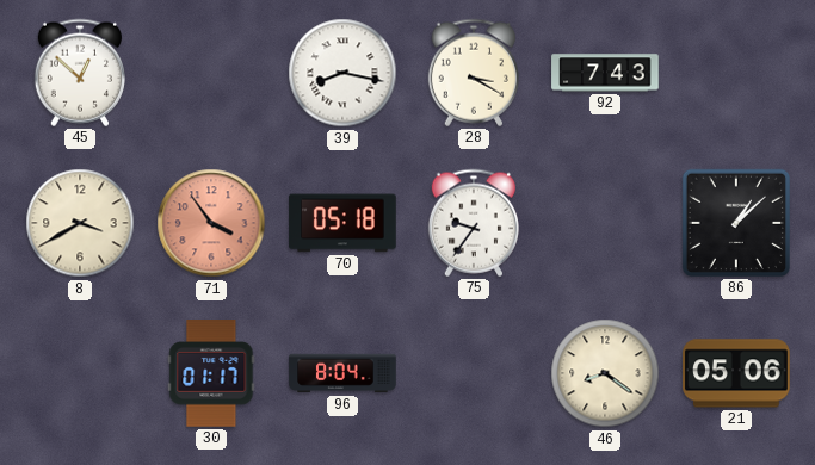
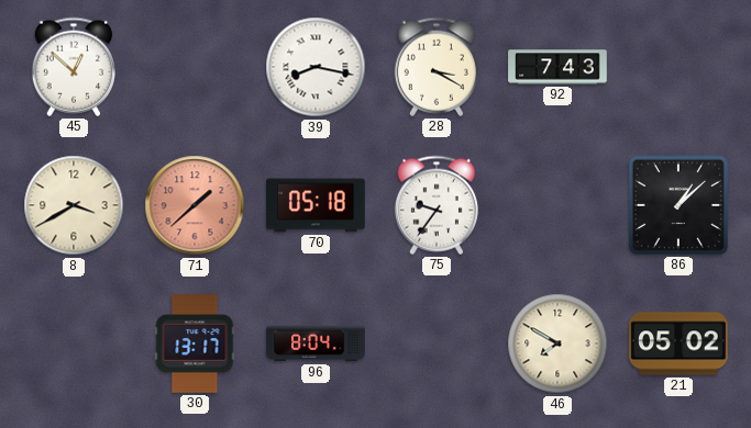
71: 3:54 -> 1:38 (195, 205)
30: 01:17 -> 13:17 (195, 343)
46: 8:21 -> 7:50 (557, 343)
21: 05:06 -> 05:02 (678, 343)
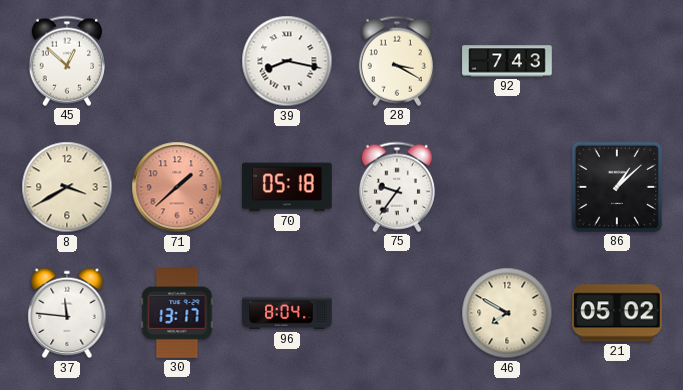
37: none -> 11:46 (67, 313)
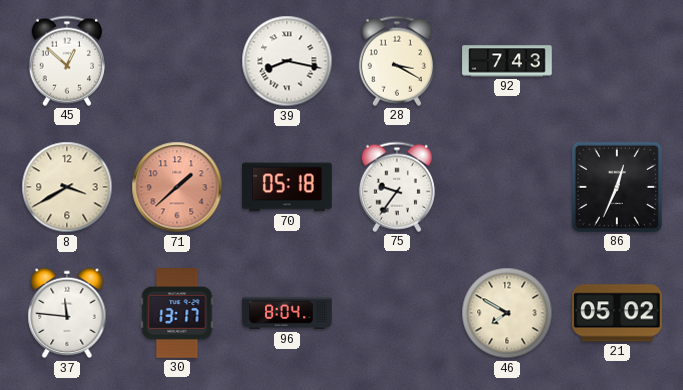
86: 1:08 -> 12:34 (617, 187)
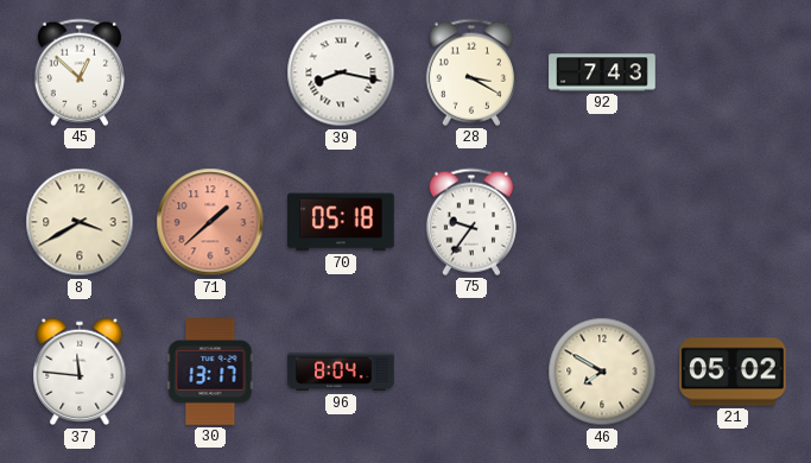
86: 12:34 -> none (617, 187)
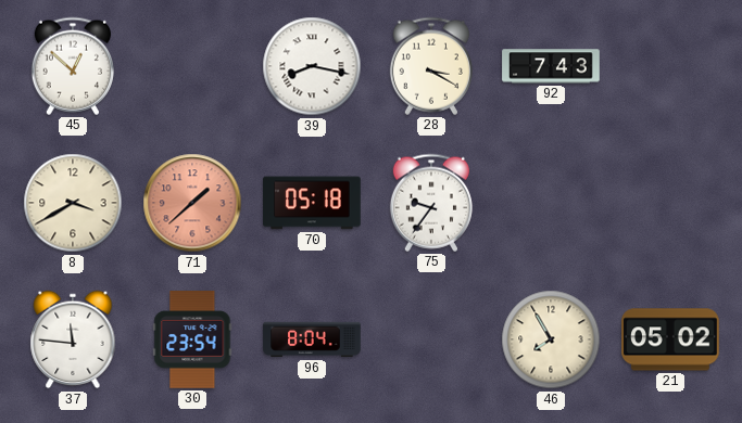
30: 13:17 -> 23:54 (192, 339)
46: 7:50 -> 7:55 (551, 339)
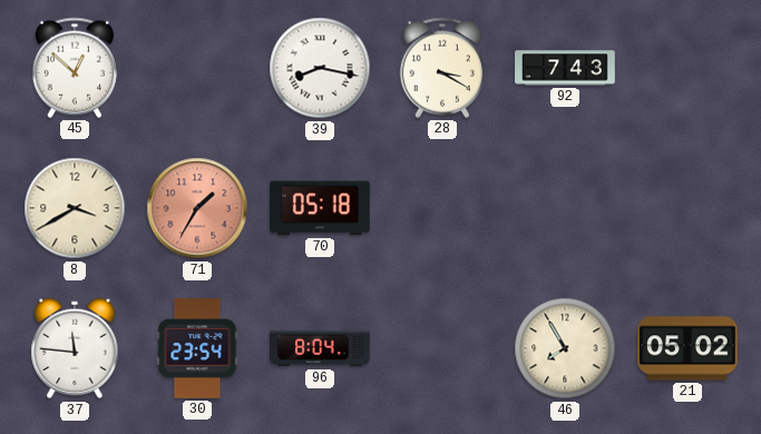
71: 1:38 -> 1:35 (197, 208)
75: 9:36 -> none (431, 203)
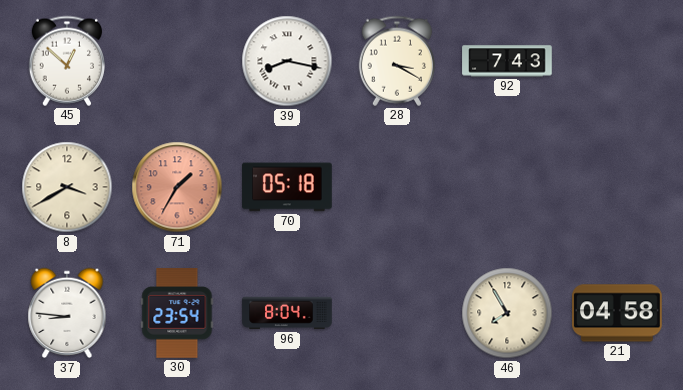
37: 11:46 -> 8:46 (67, 313)
21: 05:02 -> 04:58 (617, 313)
